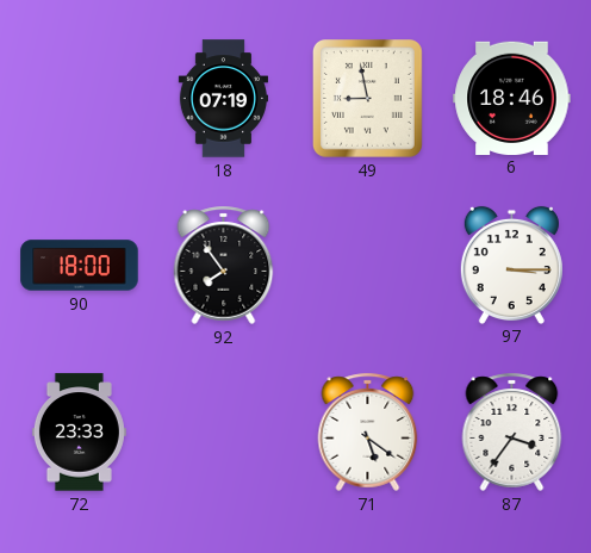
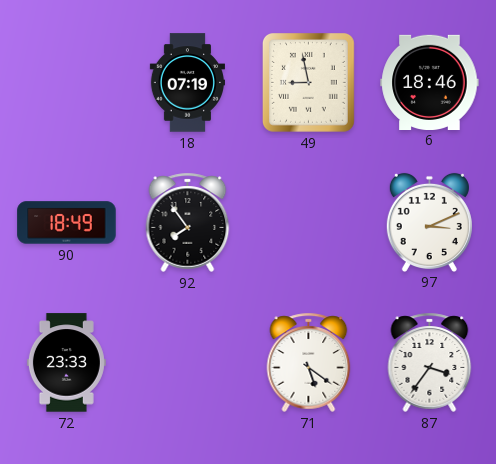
90: 18:00 -> 18:49 (67, 223)
97: 3:15 -> 3:11 (429, 222)
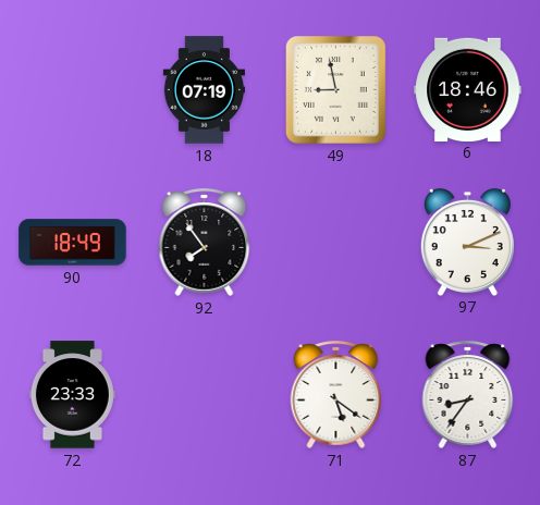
87: 3:36 -> 8:36 (468, 394)
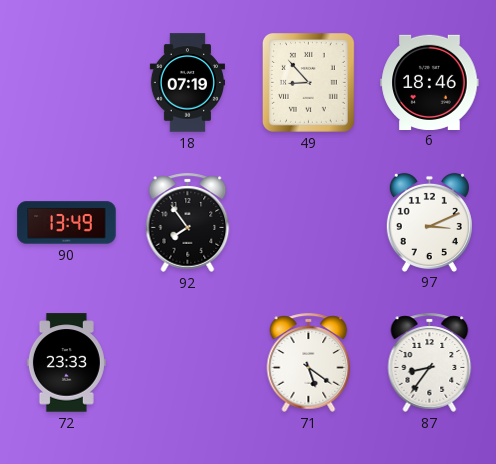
49: 8:58 -> 8:53 (309, 83)
90: 18:49 -> 13:49 (67, 223)
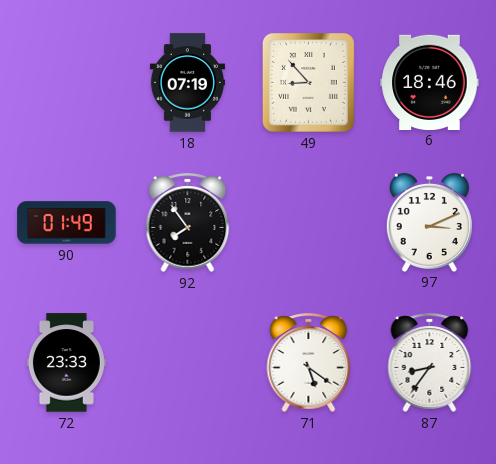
90: 13:49 -> 01:49 (67, 223)
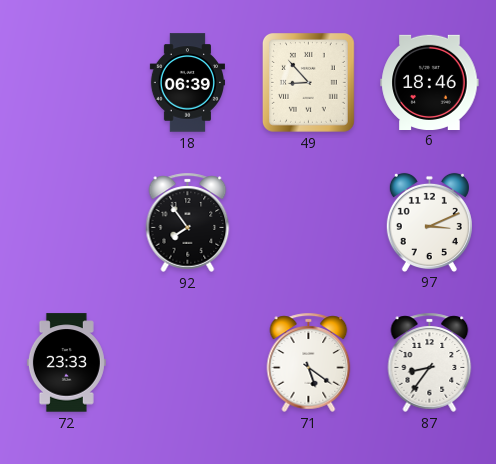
18: 07:19 -> 06:39 (187, 83)
90: 01:49 -> none (67, 223)
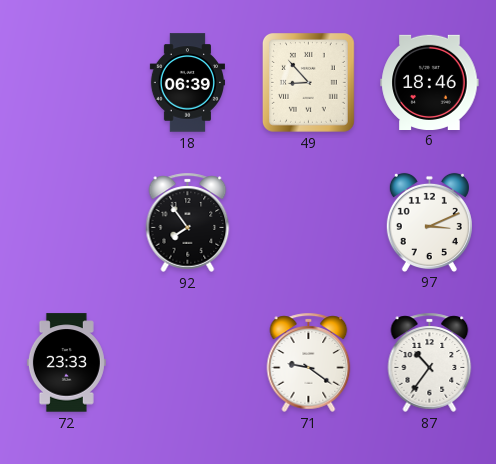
71: 5:21 -> 9:21 (309, 362)
87: 8:36 -> 10:36 (430, 362)
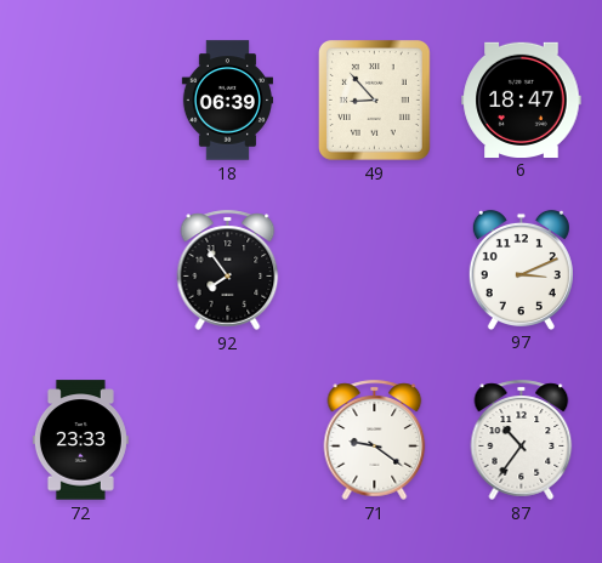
6: 18:46 -> 18:47 (522, 99)
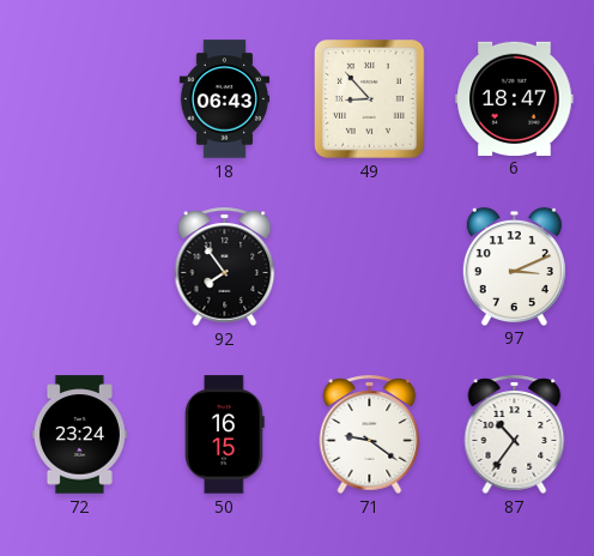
18: 06:39 -> 06:43 (224, 99)
72: 23:33 -> 23:24 (79, 435)
50: none -> 16:15 (225, 435)
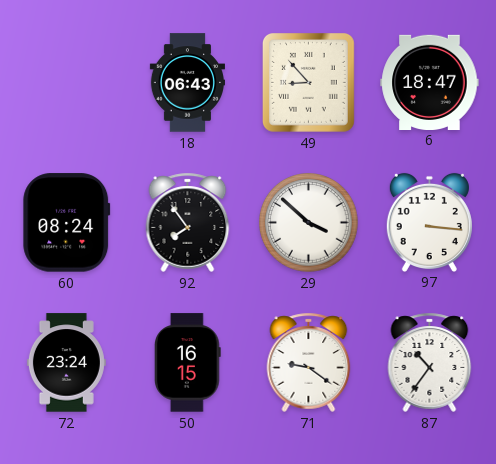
60: none -> 08:24 (67, 223)
29: none -> 3:52 (309, 223)
97: 3:11 -> 3:16 (429, 222)
